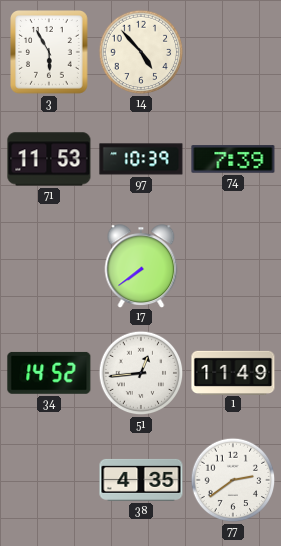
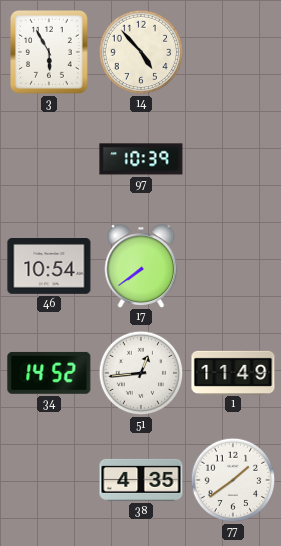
71: 11:53 -> none (49, 159)
74: 7:39 -> none (233, 159)
46: none -> 10:54 (49, 267)
77: 2:39 -> 1:39 (233, 480)
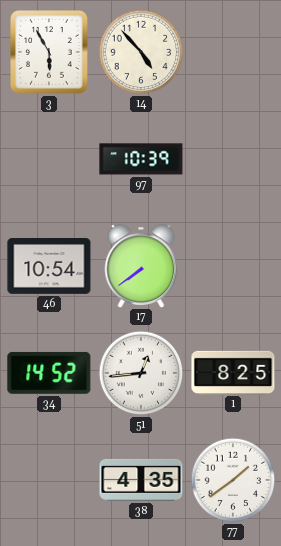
1: 11:49 -> 8:25 (233, 372)
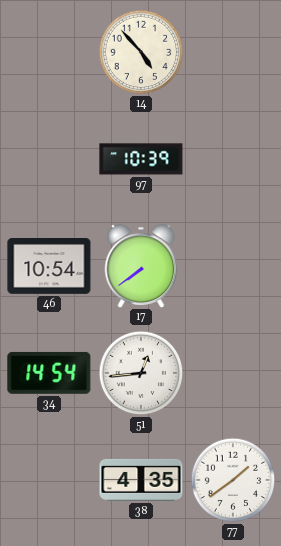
3: 5:55 -> none (50, 53)
34: 14:52 -> 14:54 (49, 373)
1: 8:25 -> none (233, 372)
